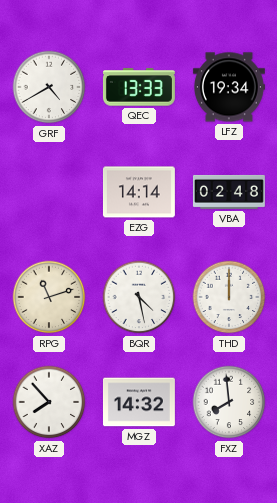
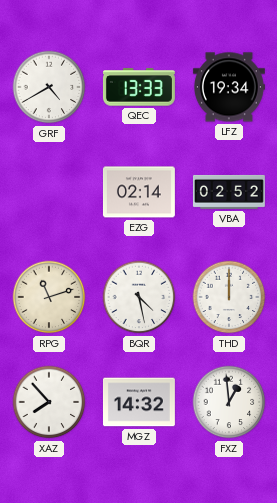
EZG: 14:14 -> 02:14 (139, 192)
VBA: 02:48 -> 02:52 (229, 192)
FXZ: 7:59 -> 12:59 (229, 402)
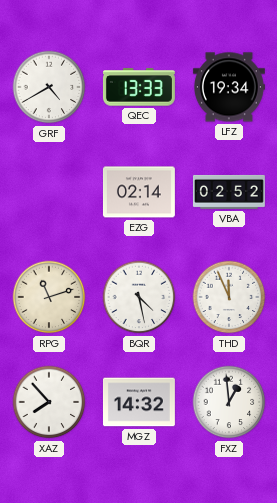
THD: 12:00 -> 11:56 (229, 297)
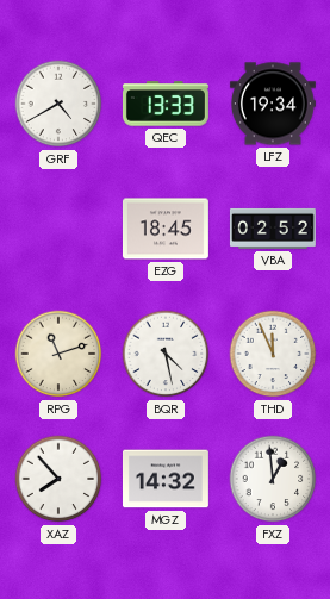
EZG: 02:14 -> 18:45 (166, 229)
